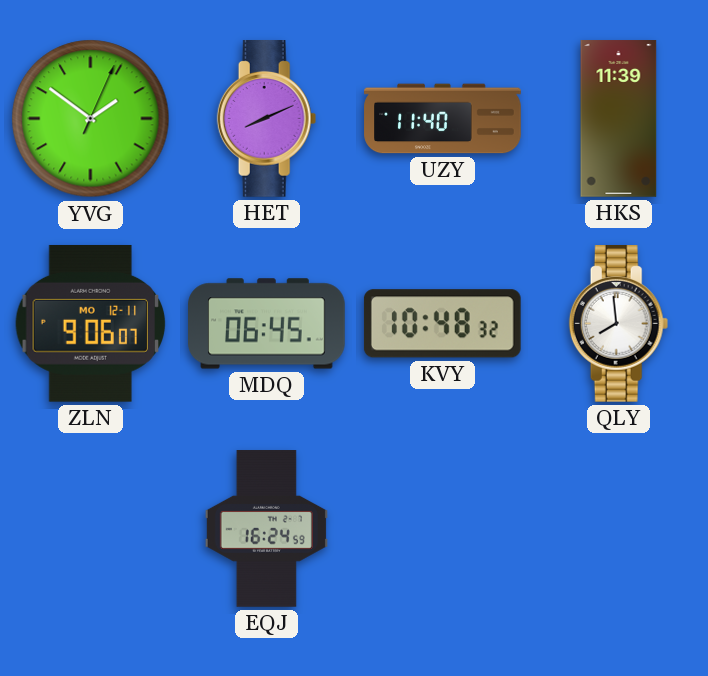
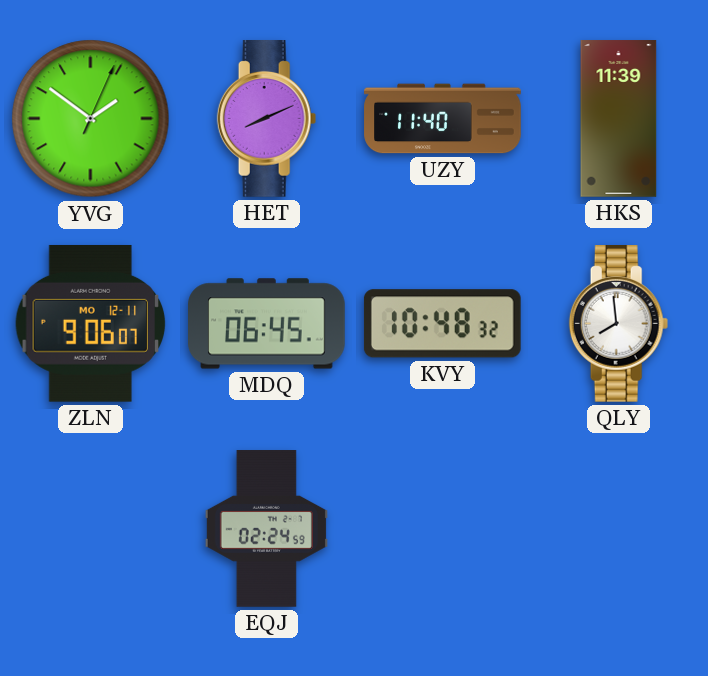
EQJ: 16:24 -> 02:24 (266, 529)
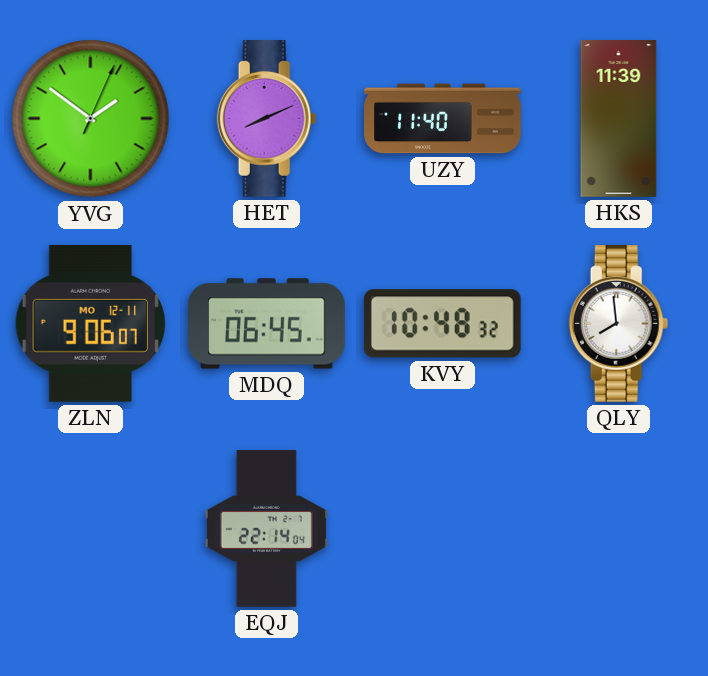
EQJ: 02:24 -> 22:14 (266, 529)
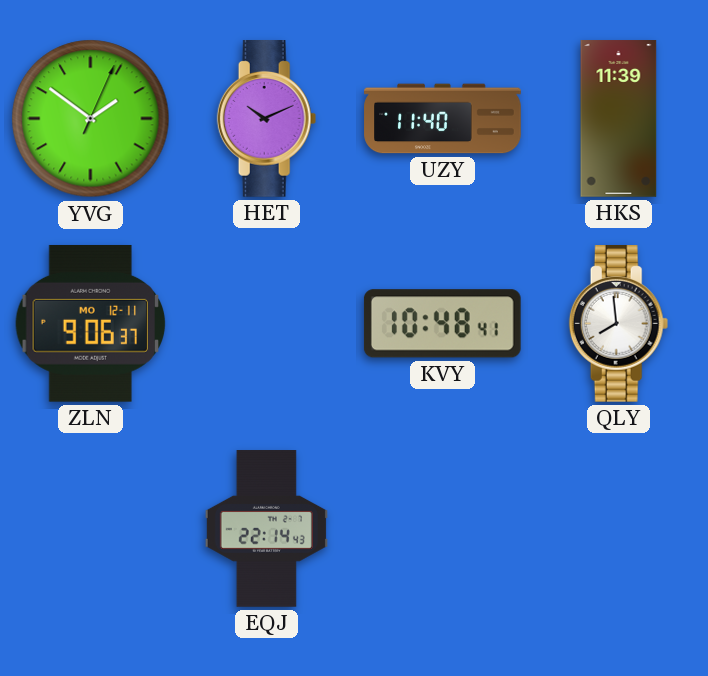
HET: 8:11 -> 10:11 (267, 119)
ZLN: 9:06:07 -> 9:06:37 (91, 323)
MDQ: 06:45 -> none (267, 324)
KVY: 10:48:32 -> 10:48:41 (442, 324)
EQJ: 22:14:04 -> 22:14:43 (266, 529)
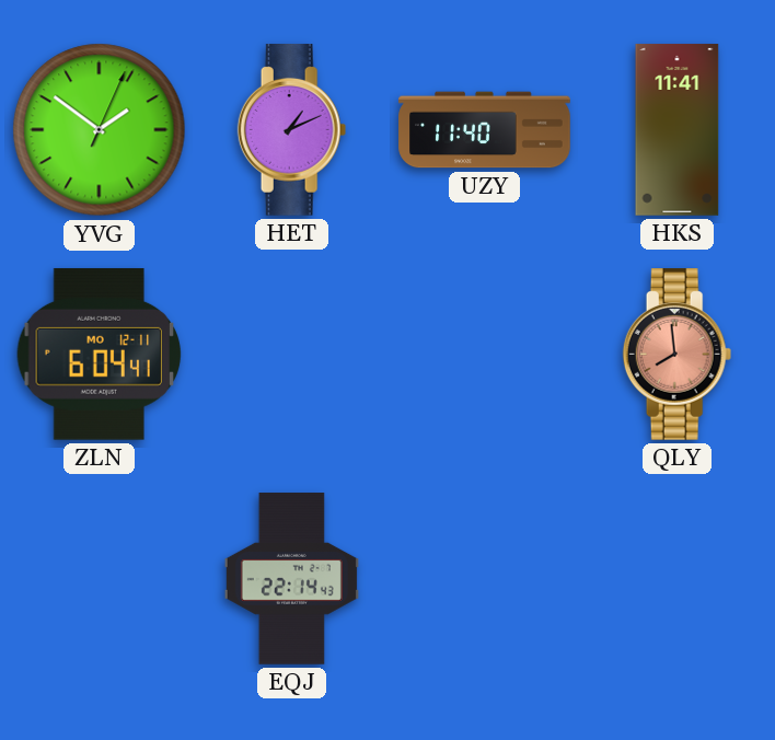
HET: 10:11 -> 1:11 (292, 130)
HKS: 11:39 -> 11:41 (678, 130)
ZLN: 9:06 -> 6:04 (100, 354)
KVY: 10:48 -> none (442, 324)
QLY dial: white -> salmon (678, 355)
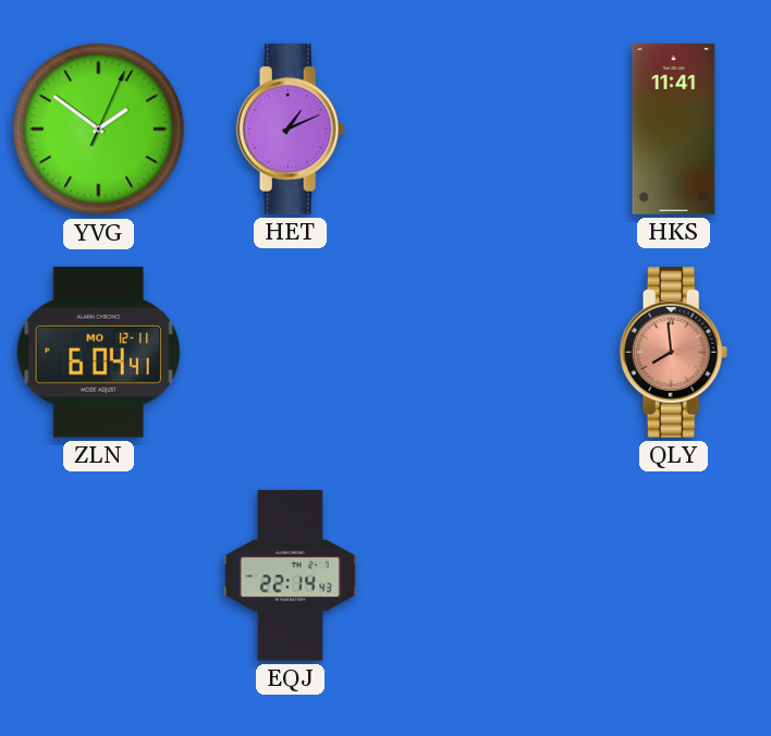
UZY: 11:40 -> none (485, 130)
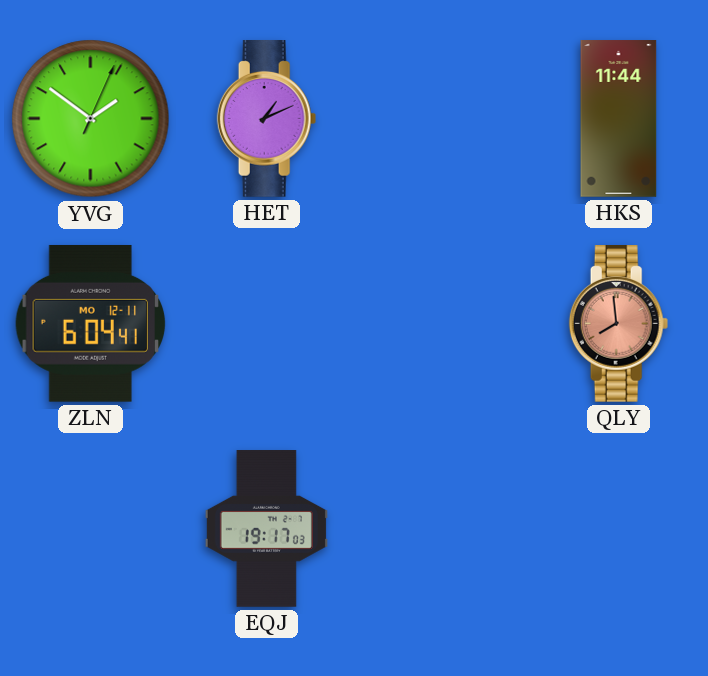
HKS: 11:41 -> 11:44 (619, 119)
EQJ: 22:14 -> 19:17 (266, 529)
